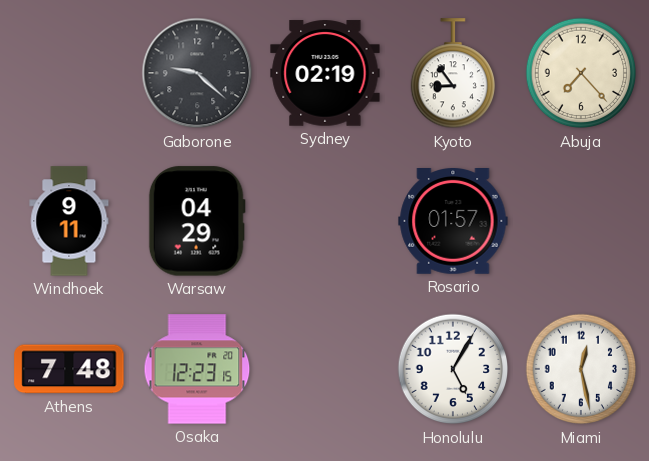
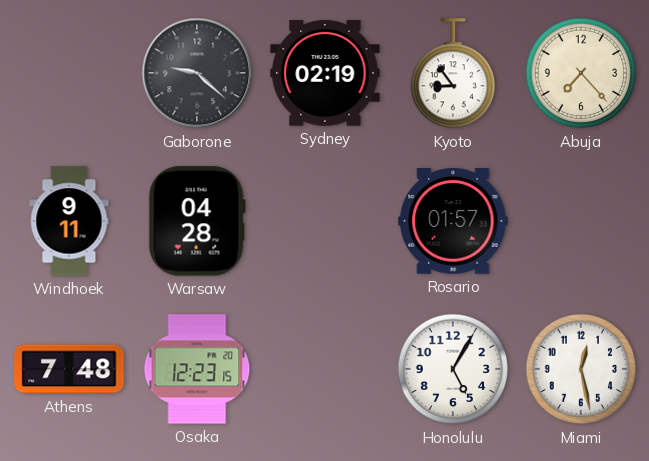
Warsaw: 04:29 -> 04:28 (197, 221)
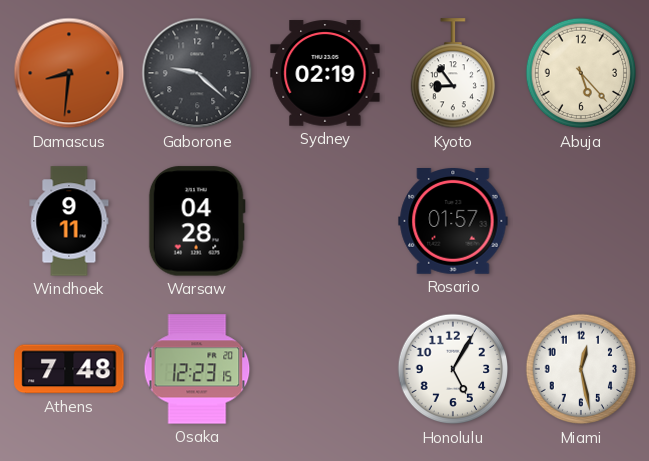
Damascus: none -> 8:31 (69, 73)
Abuja: 7:23 -> 5:23 (581, 73)
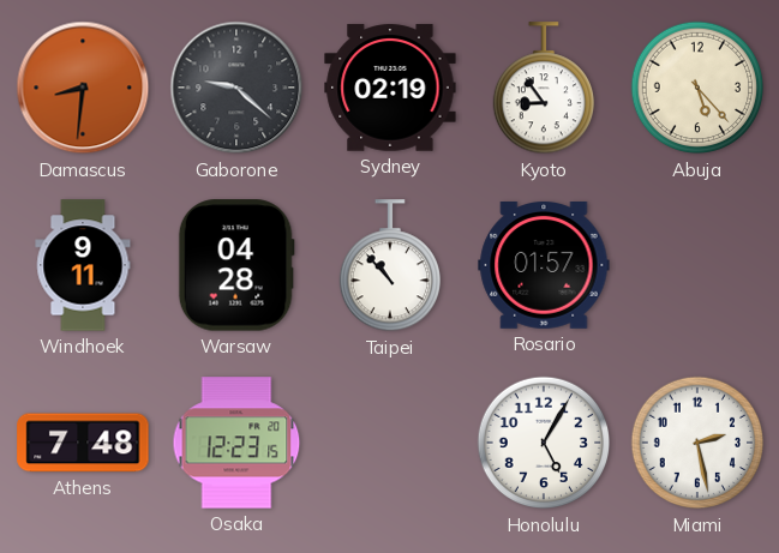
Taipei: none -> 10:53 (389, 266)
Miami: 12:28 -> 2:28 (697, 443)
